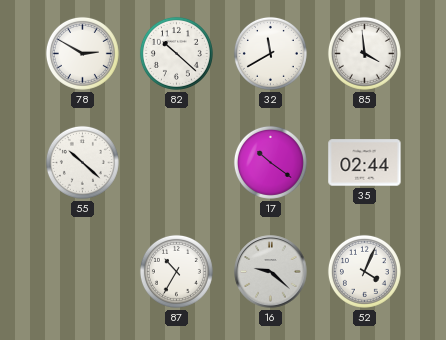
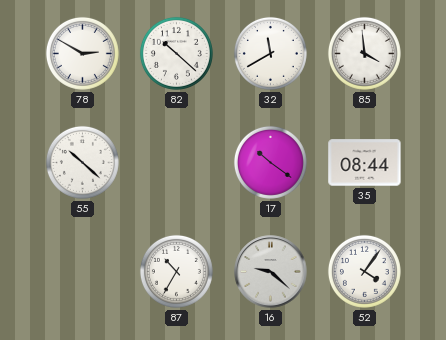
35: 02:44 -> 08:44 (365, 163)
52: 4:04 -> 4:06 (364, 271)
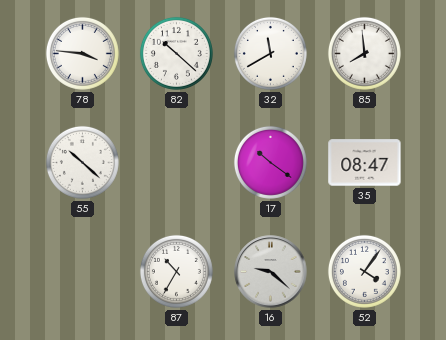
78: 2:50 -> 3:46 (82, 53)
85: 3:59 -> 7:59 (364, 53)
35: 08:44 -> 08:47 (365, 163)
